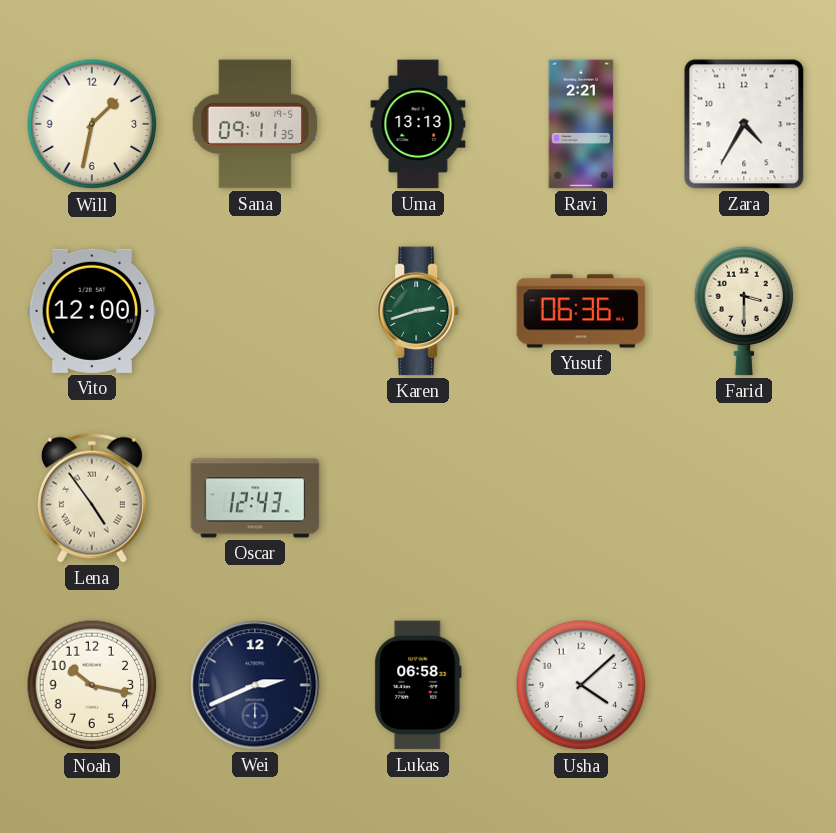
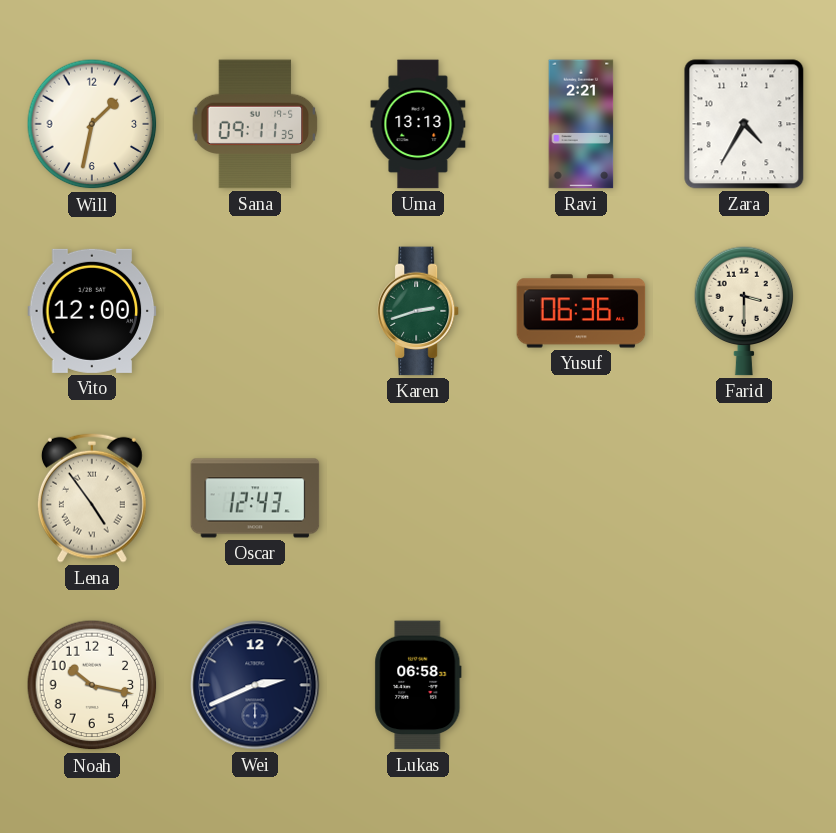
Usha: 4:08 -> none (581, 685)
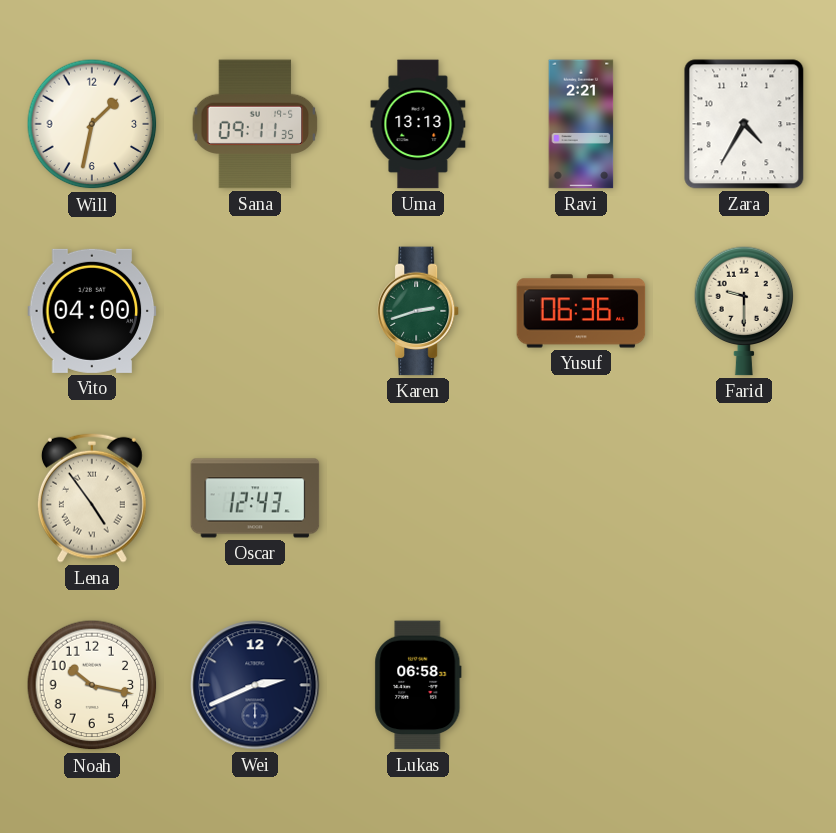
Vito: 12:00 -> 04:00 (92, 311)
Farid: 3:30 -> 9:30 (744, 311)
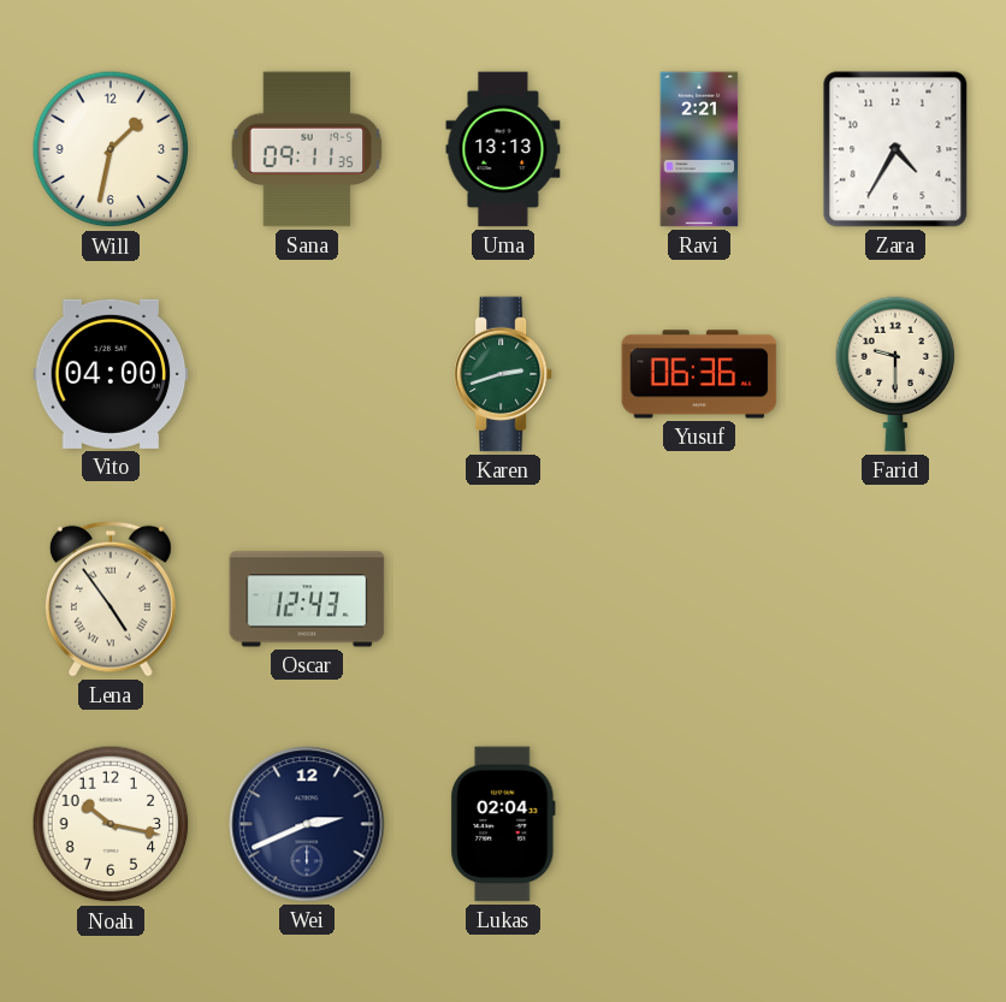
Lukas: 06:58 -> 02:04 (503, 824)
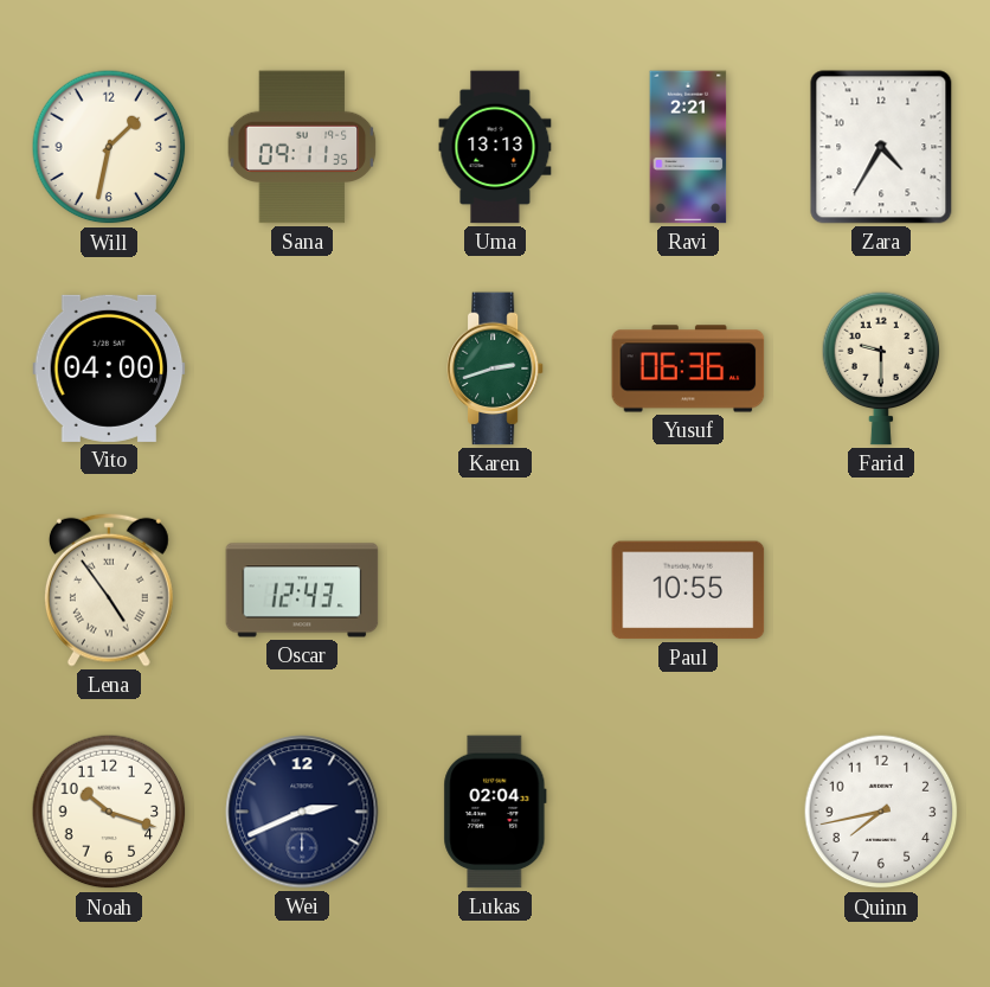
Paul: none -> 10:55 (688, 590)
Noah: 10:17 -> 10:18 (109, 812)
Quinn: none -> 7:43 (881, 812)
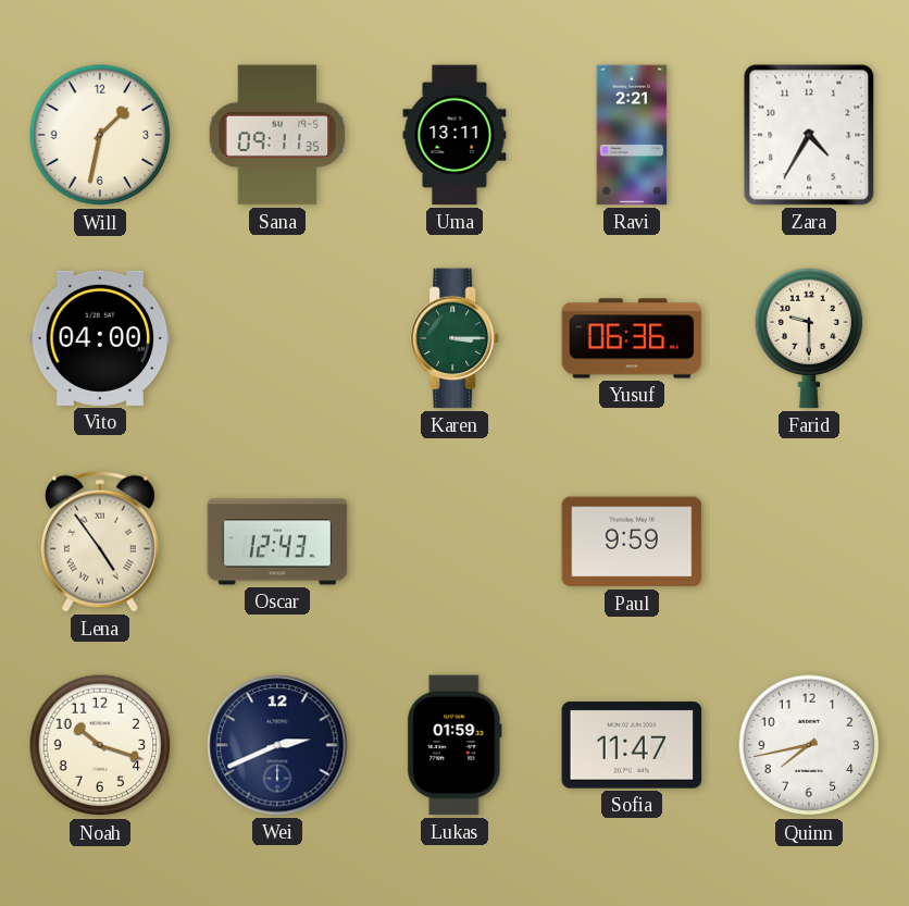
Uma: 13:13 -> 13:11 (454, 135)
Karen: 2:42 -> 3:15 (454, 338)
Paul: 10:55 -> 9:59 (632, 542)
Lukas: 02:04 -> 01:59 (454, 745)
Sofia: none -> 11:47 (632, 745)
